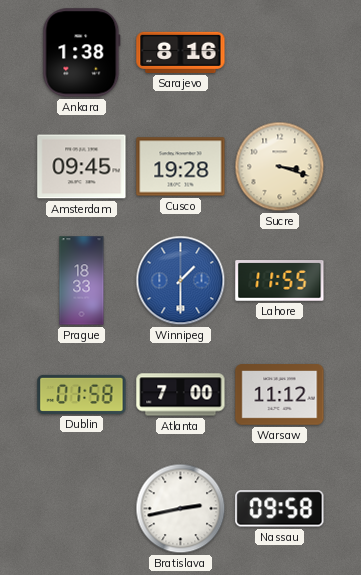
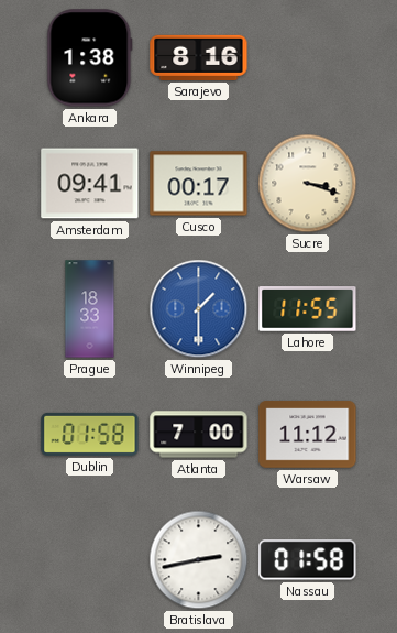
Amsterdam: 09:45 -> 09:41 (90, 184)
Cusco: 19:28 -> 00:17 (199, 184)
Nassau: 09:58 -> 01:58 (308, 560)
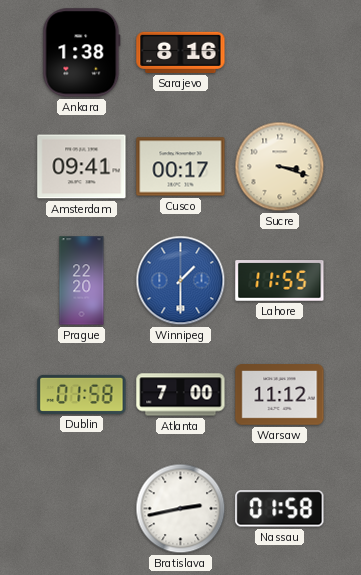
Prague: 18:33 -> 22:20 (82, 281)
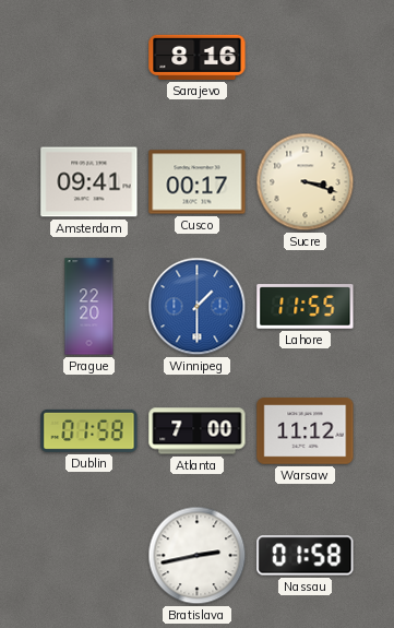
Ankara: 1:38 -> none (82, 53)
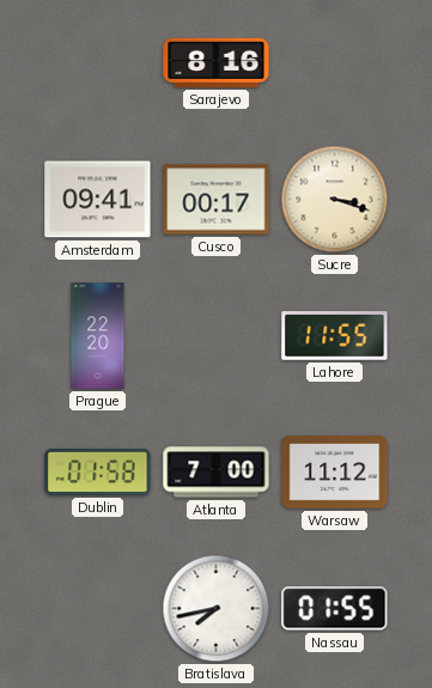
Winnipeg: 1:30 -> none (198, 307)
Bratislava: 2:43 -> 7:43 (217, 609)
Nassau: 01:58 -> 01:55 (335, 609)
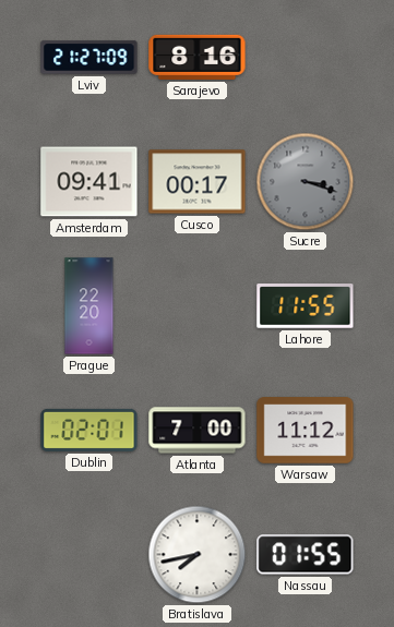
Lviv: none -> 21:27 (89, 58)
Sucre dial: cream -> grey (306, 182)
Dublin: 01:58 -> 02:01 (89, 430)
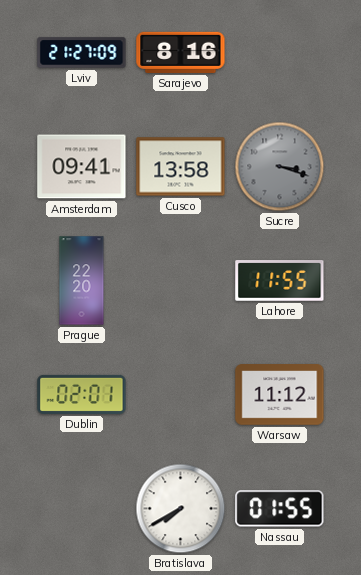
Cusco: 00:17 -> 13:58 (181, 167)
Atlanta: 7:00 -> none (198, 431)
Bratislava: 7:43 -> 7:40 (181, 509)
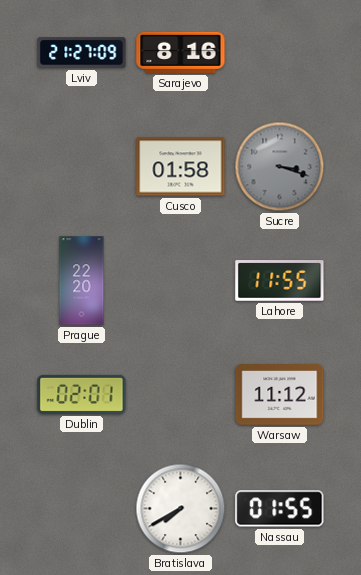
Amsterdam: 09:41 -> none (82, 167)
Cusco: 13:58 -> 01:58 (181, 167)
